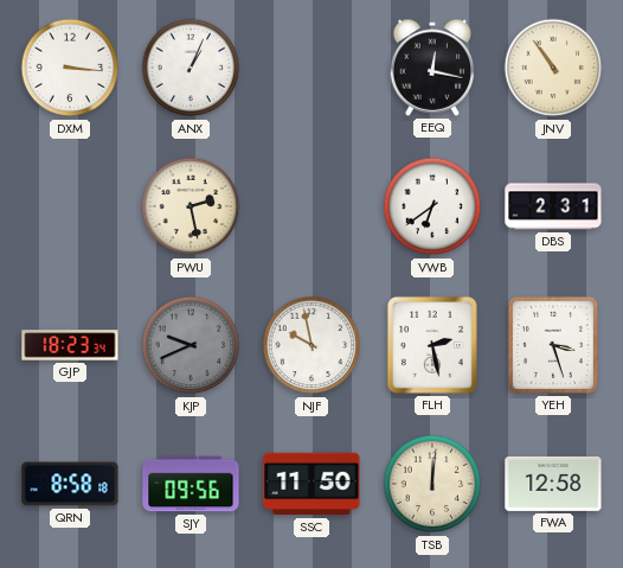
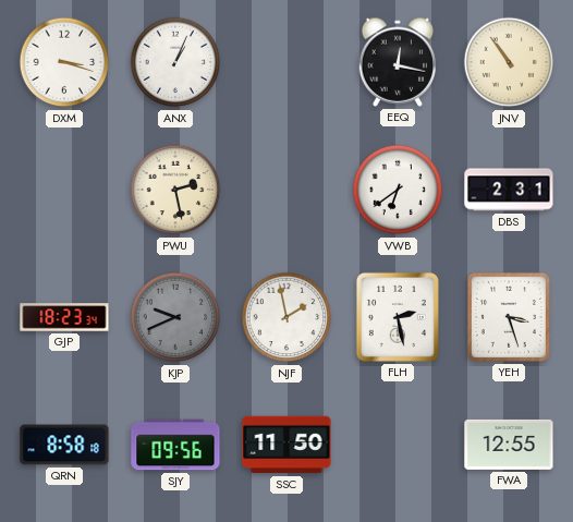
DXM: 3:16 -> 3:18 (64, 62)
NJF: 9:58 -> 1:58 (286, 317)
TSB: 12:01 -> none (432, 484)
FWA: 12:58 -> 12:55 (509, 445)
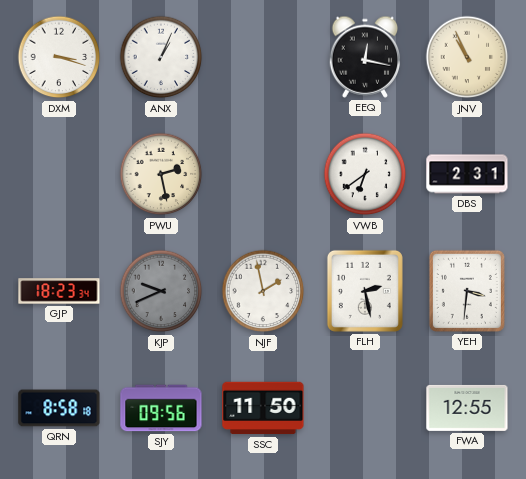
JNV: 10:54 -> 10:56 (467, 57)
YEH: 3:27 -> 3:31 (467, 291)
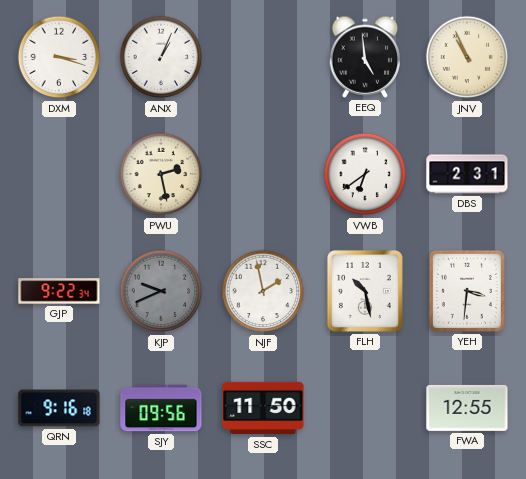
EEQ: 12:17 -> 4:59 (365, 57)
GJP: 18:23 -> 9:22 (59, 291)
FLH: 2:28 -> 10:28 (365, 291)
QRN: 8:58 -> 9:16 (59, 408)
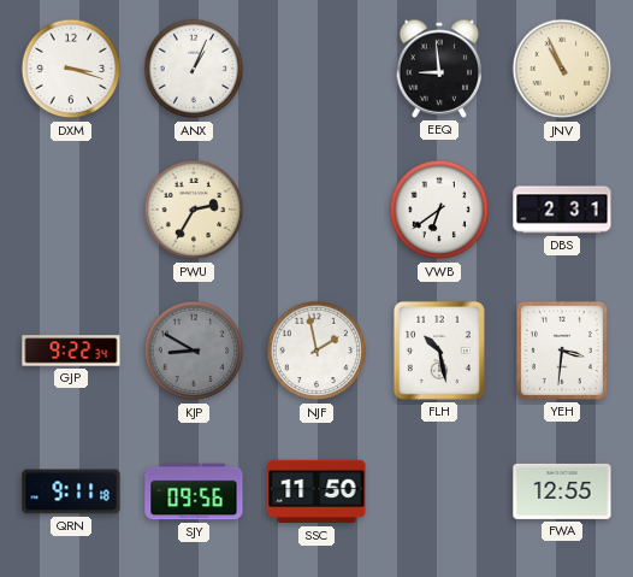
EEQ: 4:59 -> 8:59 (439, 69)
PWU: 2:28 -> 2:35 (194, 210)
KJP: 9:41 -> 8:50 (194, 351)
QRN: 9:16 -> 9:11 (71, 491)
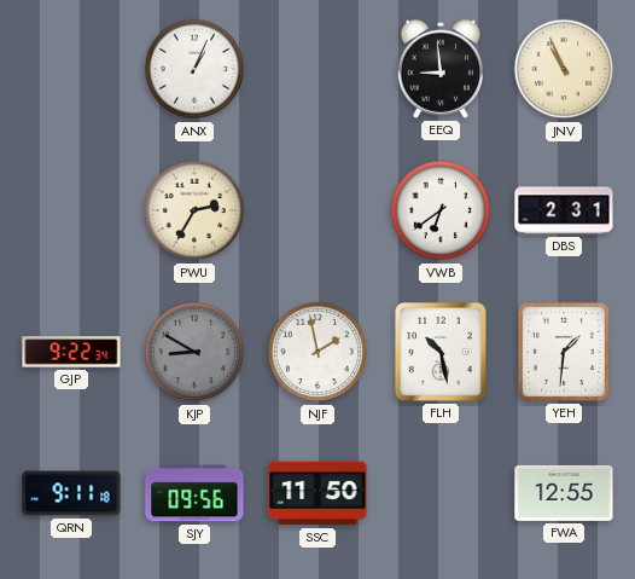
DXM: 3:18 -> none (71, 69)
YEH: 3:31 -> 1:31 (564, 352)
